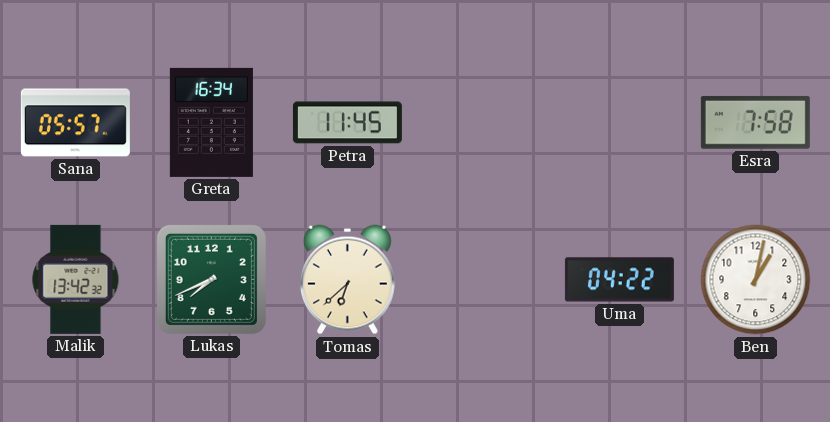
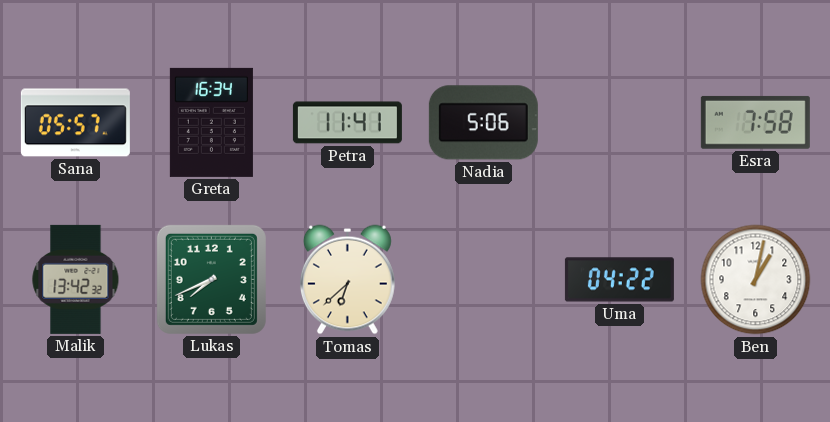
Petra: 11:45 -> 11:41 (347, 123)
Nadia: none -> 5:06 (483, 123)
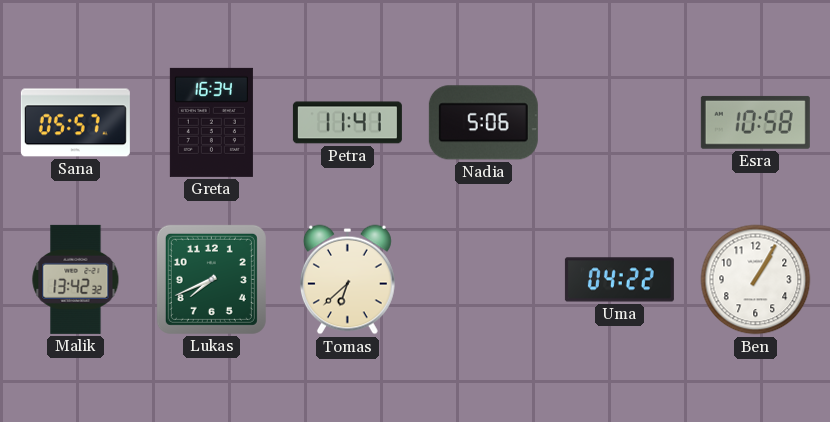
Esra: 7:58 -> 10:58 (755, 122)
Ben: 1:02 -> 1:05 (756, 280)
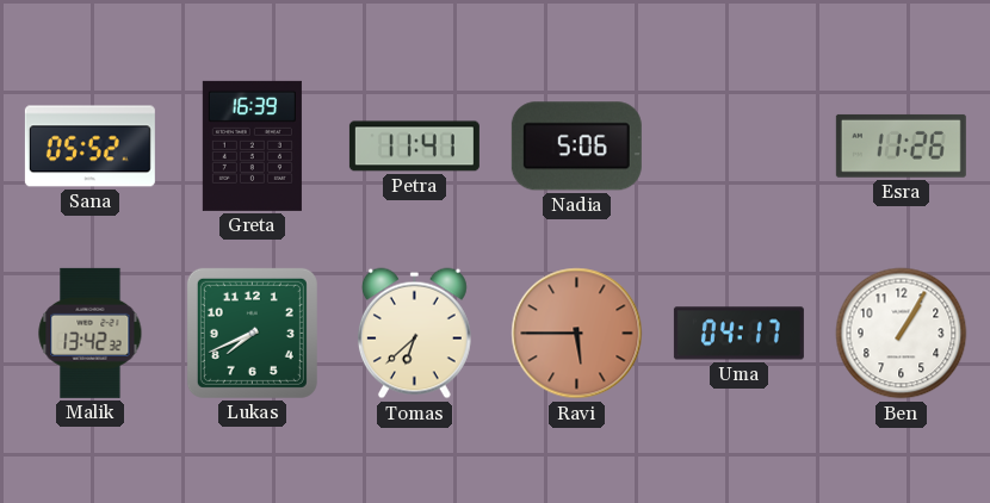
Sana: 05:57 -> 05:52 (89, 147)
Greta: 16:34 -> 16:39 (252, 145)
Esra: 10:58 -> 11:26 (901, 145)
Ravi: none -> 5:45 (577, 334)
Uma: 04:22 -> 04:17 (738, 334)
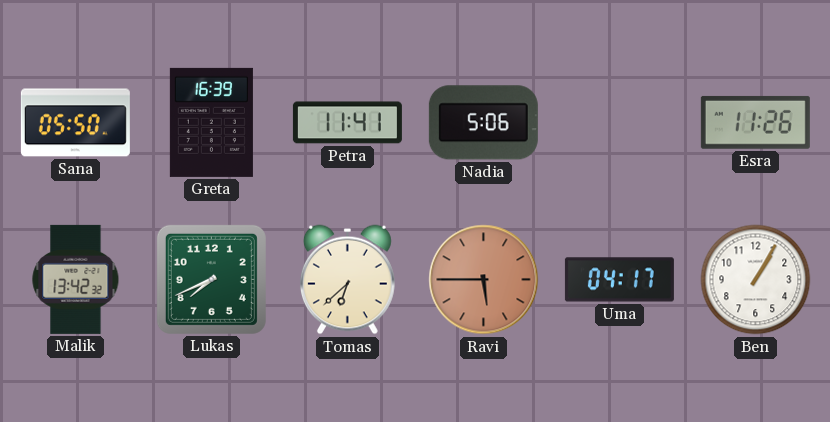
Sana: 05:52 -> 05:50 (75, 123)
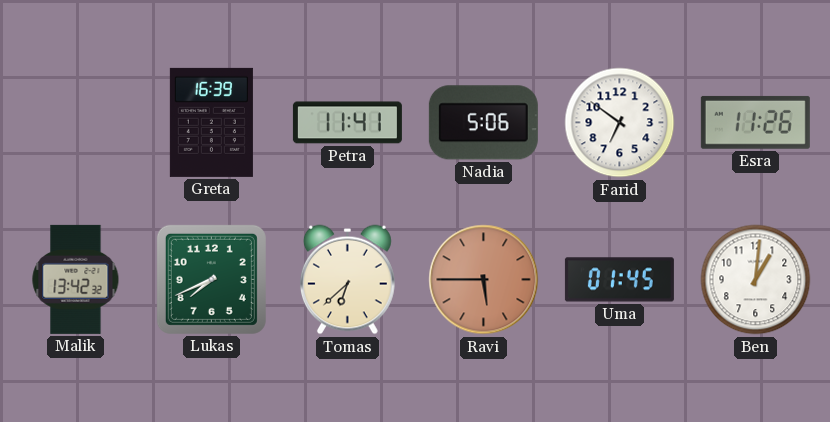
Sana: 05:50 -> none (75, 123)
Farid: none -> 6:51 (620, 123)
Uma: 04:17 -> 01:45 (619, 280)
Ben: 1:05 -> 1:01 (756, 280)
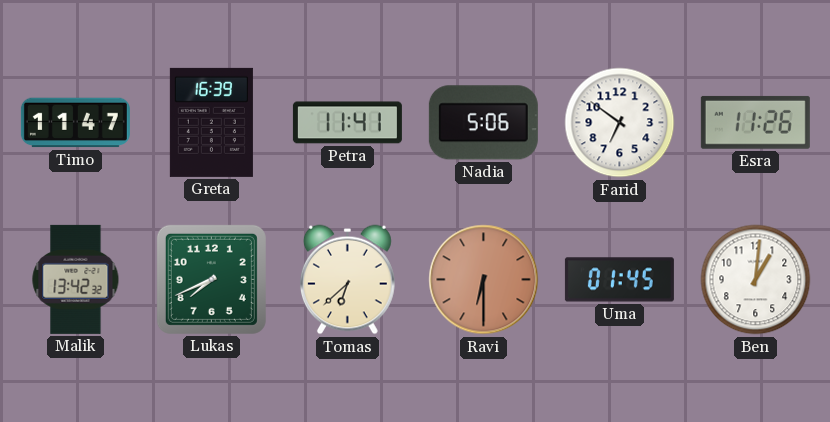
Timo: none -> 11:47 (75, 123)
Ravi: 5:45 -> 6:30 (484, 280)
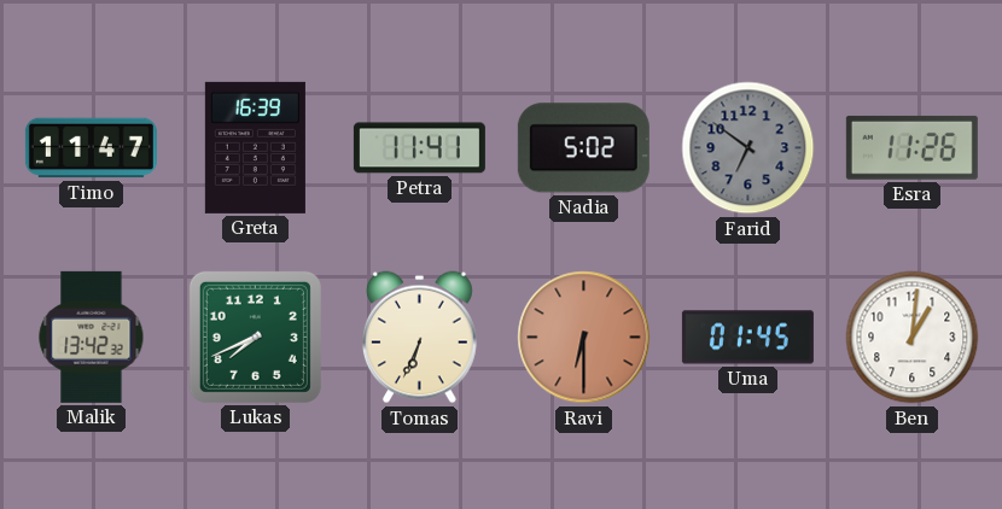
Nadia: 5:06 -> 5:02 (583, 148)
Farid dial: white -> grey (748, 148)
Tomas: 6:38 -> 6:34 (419, 338)
